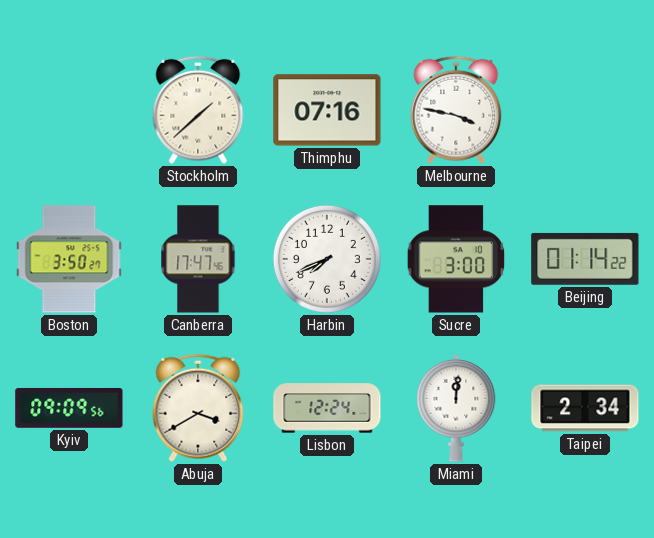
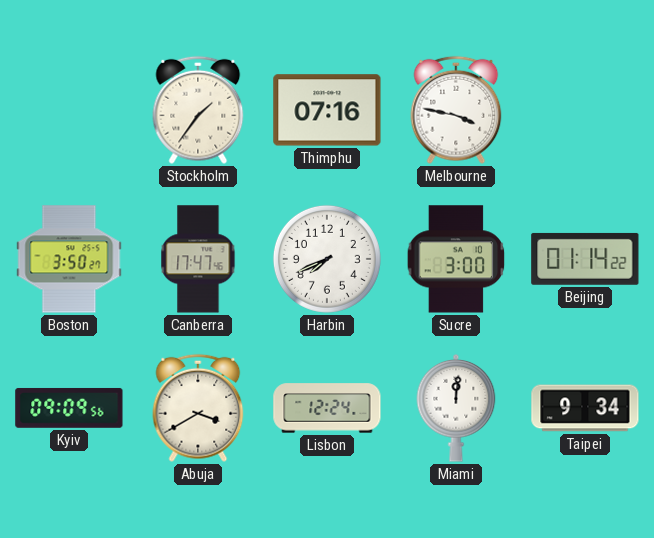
Stockholm: 1:38 -> 1:36 (198, 110)
Taipei: 2:34 -> 9:34 (585, 408)
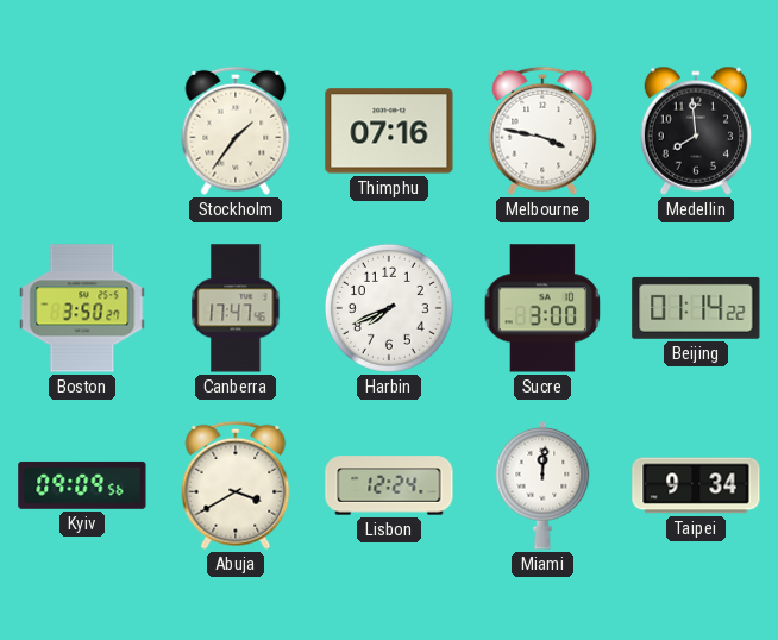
Medellin: none -> 7:59 (696, 131)
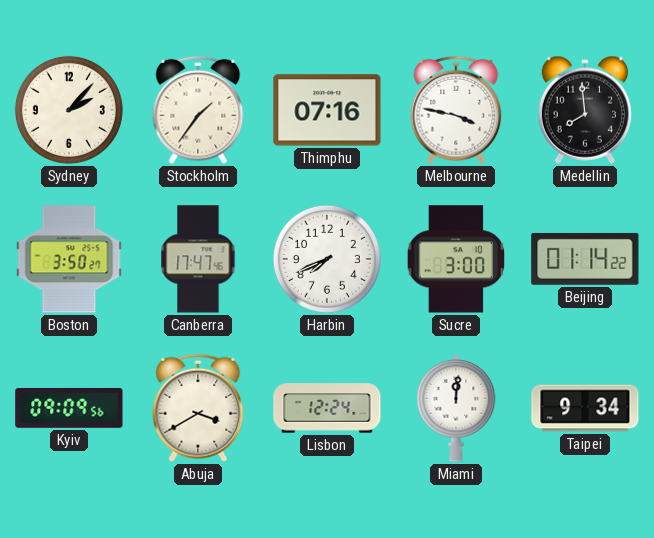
Sydney: none -> 2:07 (69, 110)
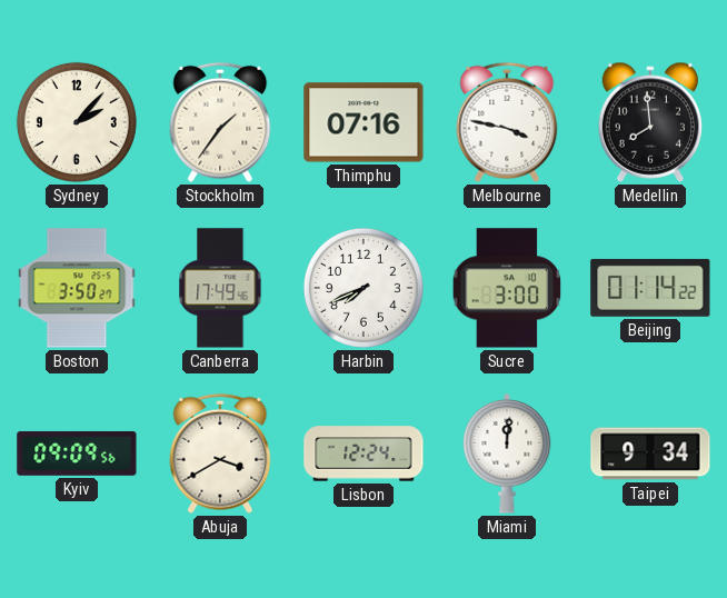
Canberra: 17:47 -> 17:49 (220, 288)
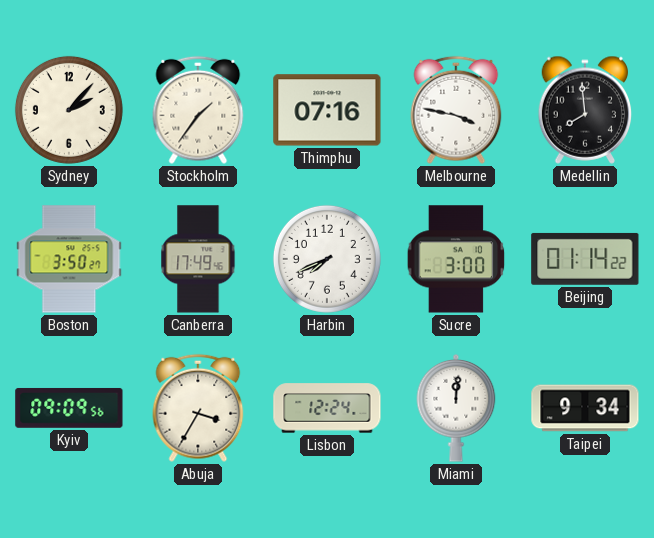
Abuja: 3:40 -> 3:35 (198, 408)
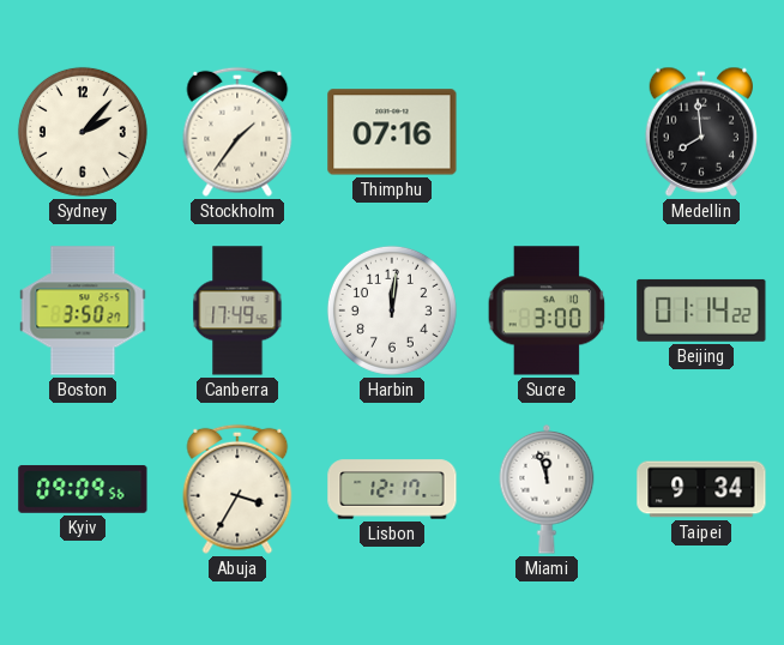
Melbourne: 3:47 -> none (456, 110)
Harbin: 7:41 -> 12:01 (392, 311)
Lisbon: 12:24 -> 12:17 (392, 489)
Miami: 12:01 -> 11:57 (547, 490)
